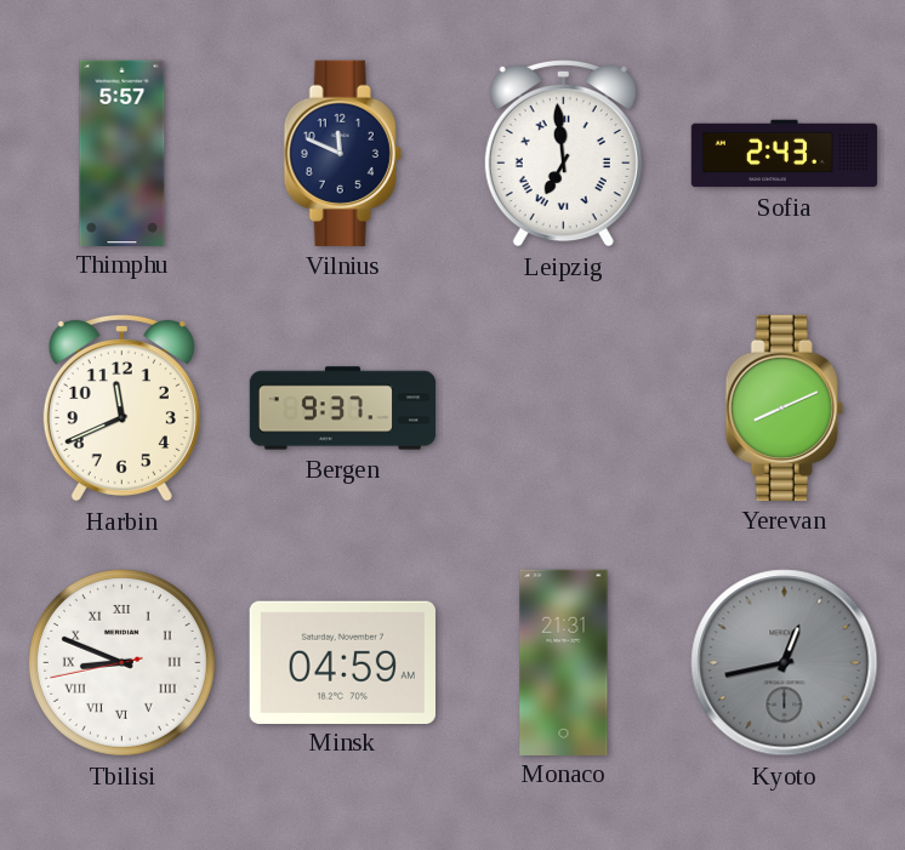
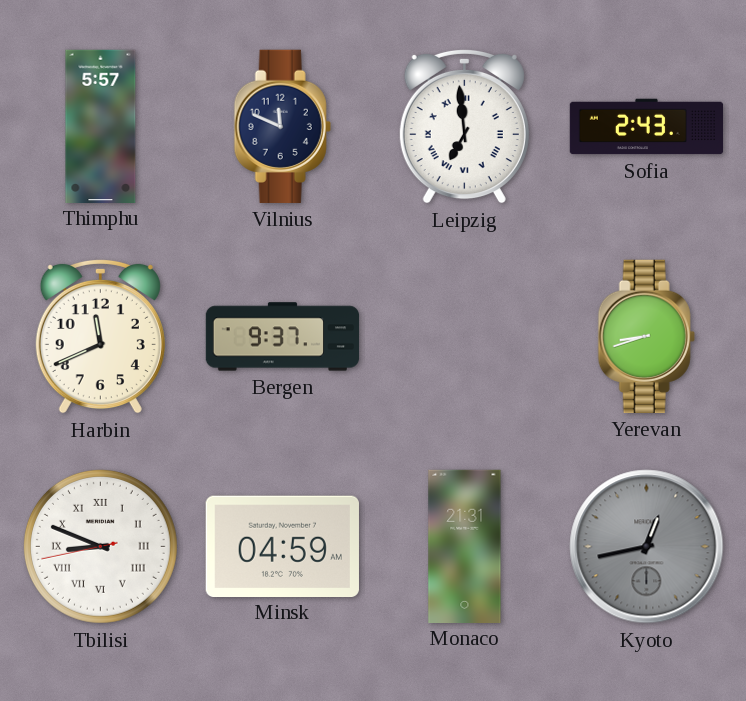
Yerevan: 8:11 -> 8:42 (646, 336)
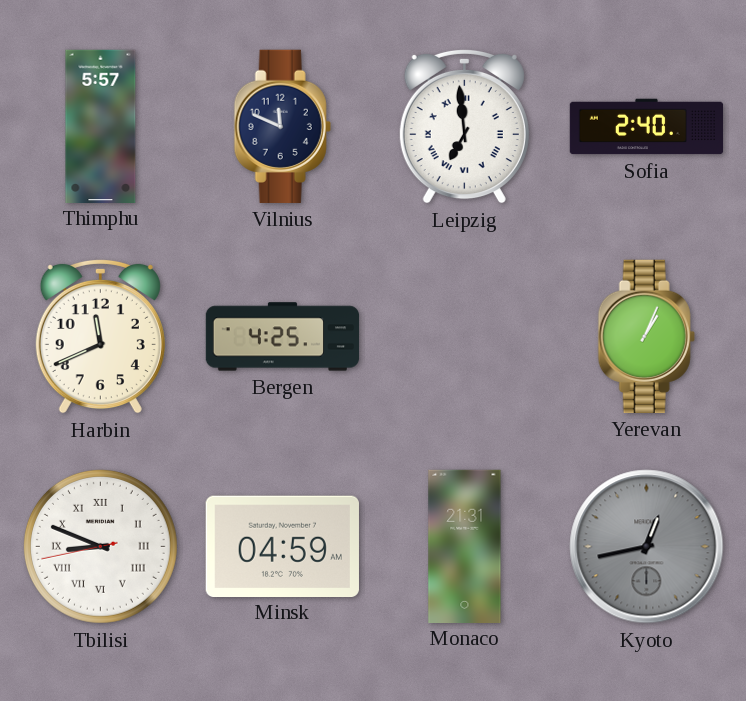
Sofia: 2:43 -> 2:40 (647, 127)
Bergen: 9:37 -> 4:25 (283, 337)
Yerevan: 8:42 -> 1:04 (646, 336)
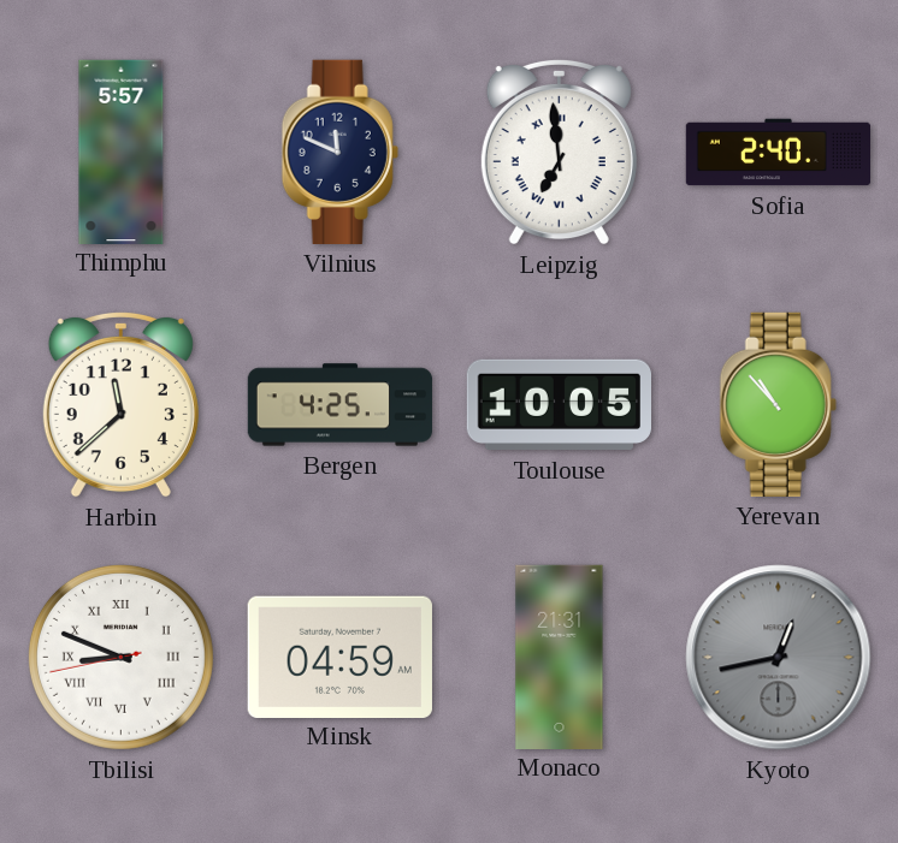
Harbin: 11:41 -> 11:38 (120, 404)
Toulouse: none -> 10:05 (559, 405)
Yerevan: 1:04 -> 10:53 (778, 404)
